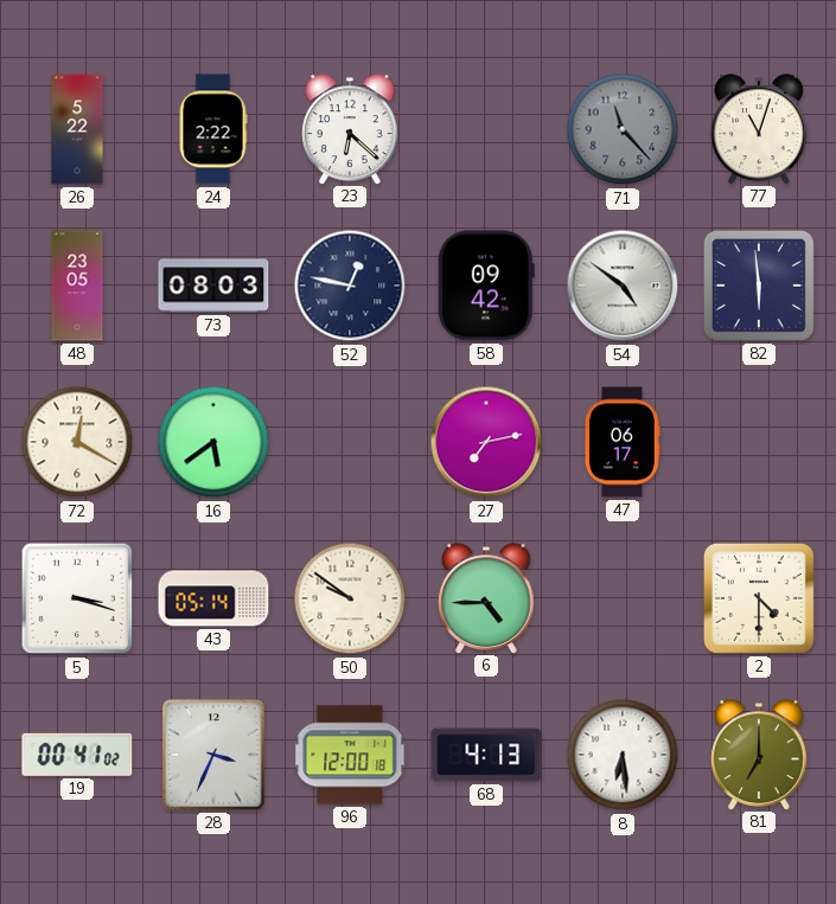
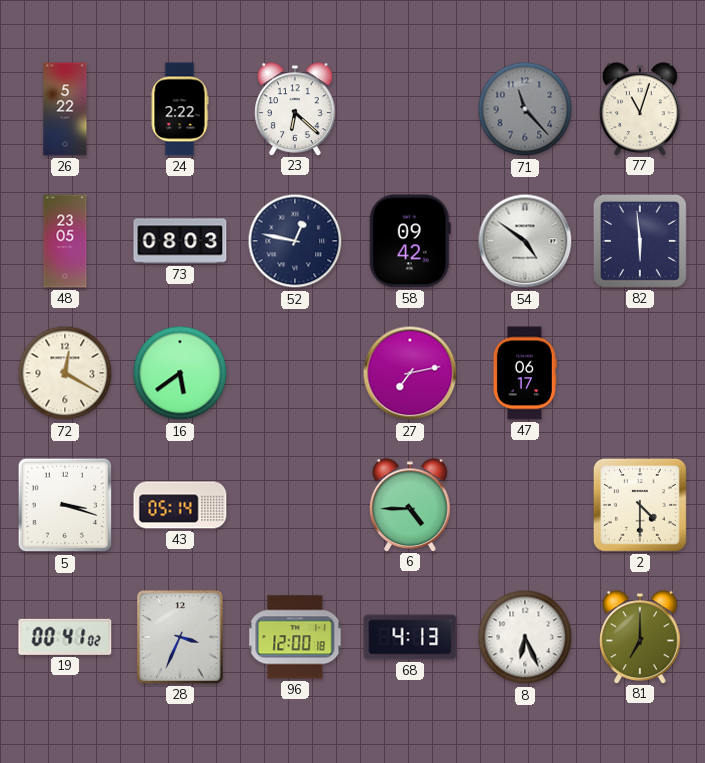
50: 9:51 -> none (350, 598)
8: 6:29 -> 6:26 (525, 637)
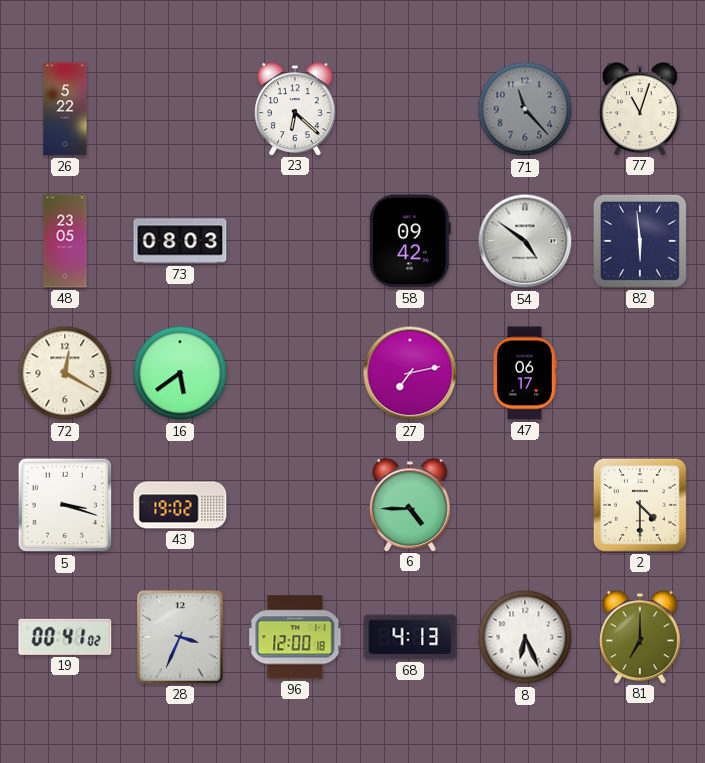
24: 2:22 -> none (180, 109)
52: 12:47 -> none (295, 241)
43: 05:14 -> 19:02 (180, 505)
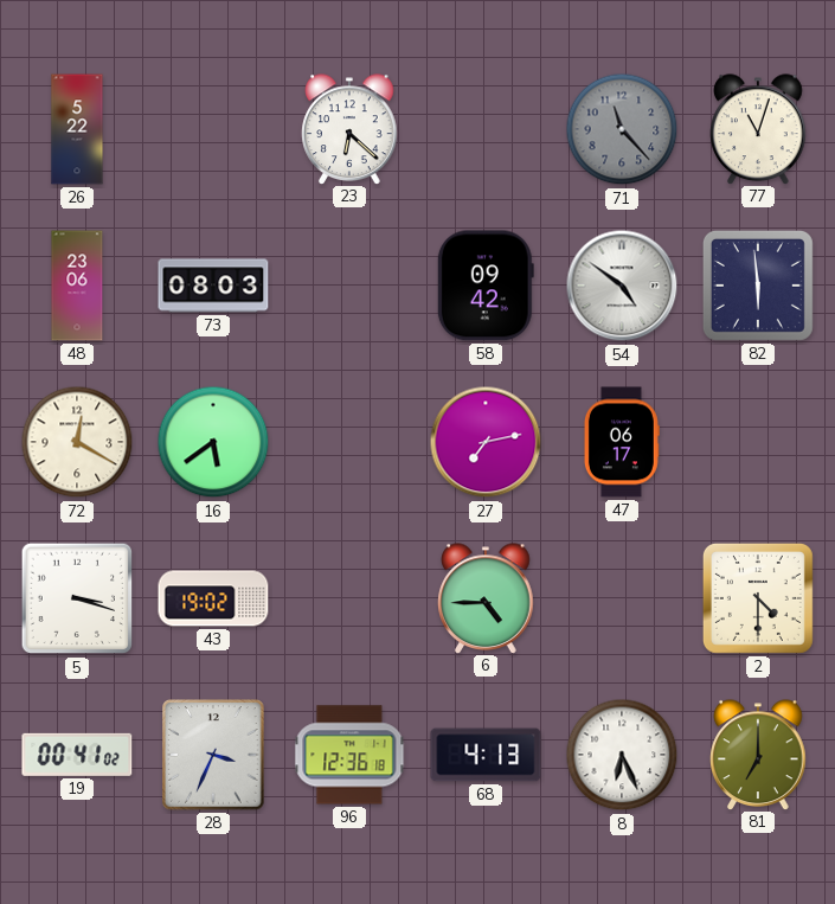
48: 23:05 -> 23:06 (77, 286)
96: 12:00 -> 12:36 (349, 755)
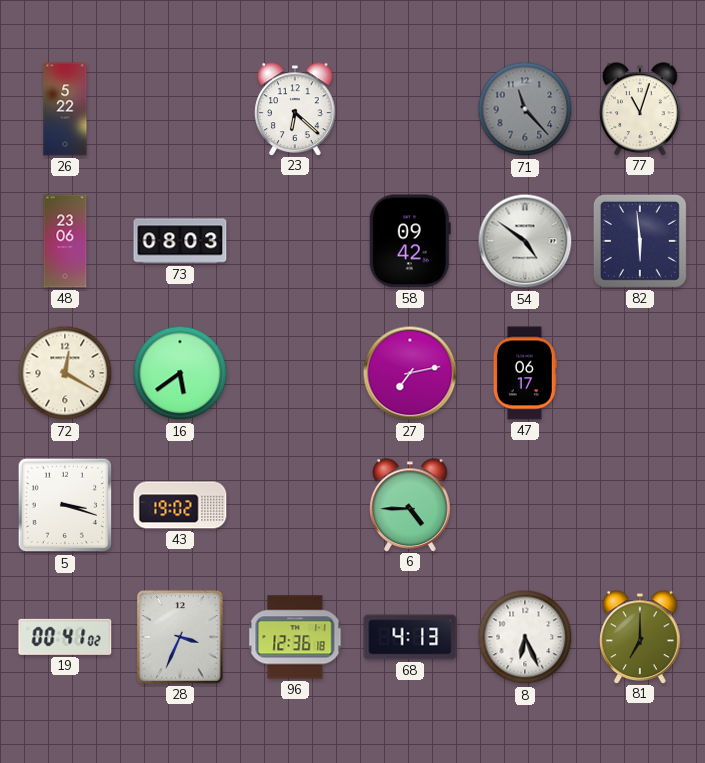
2: 4:30 -> none (758, 598)
